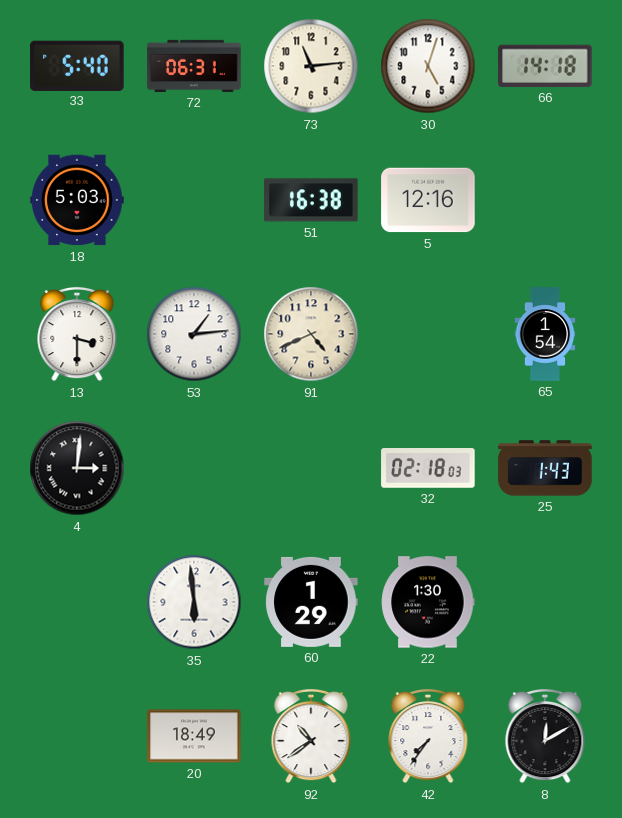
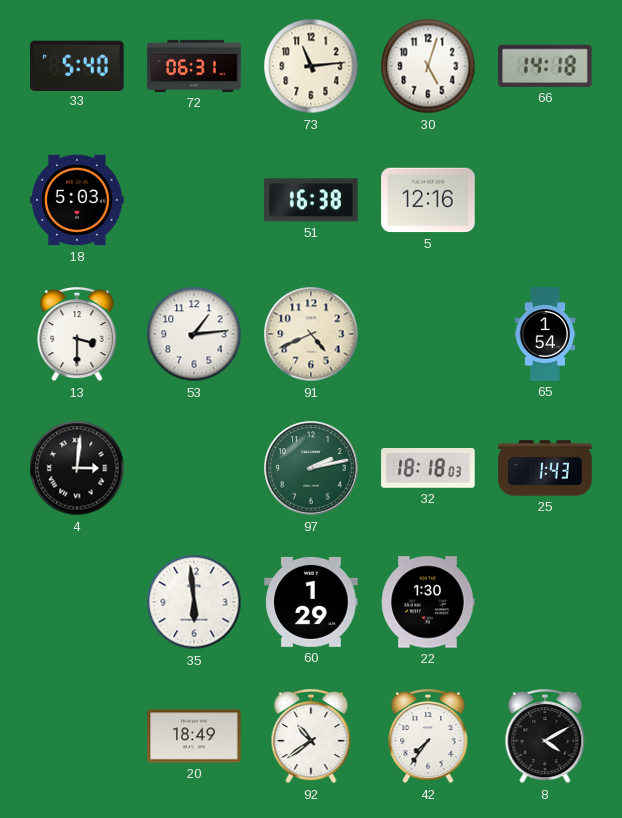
97: none -> 2:13 (311, 468)
32: 02:18 -> 18:18 (428, 469)
8: 12:10 -> 4:10 (545, 736)
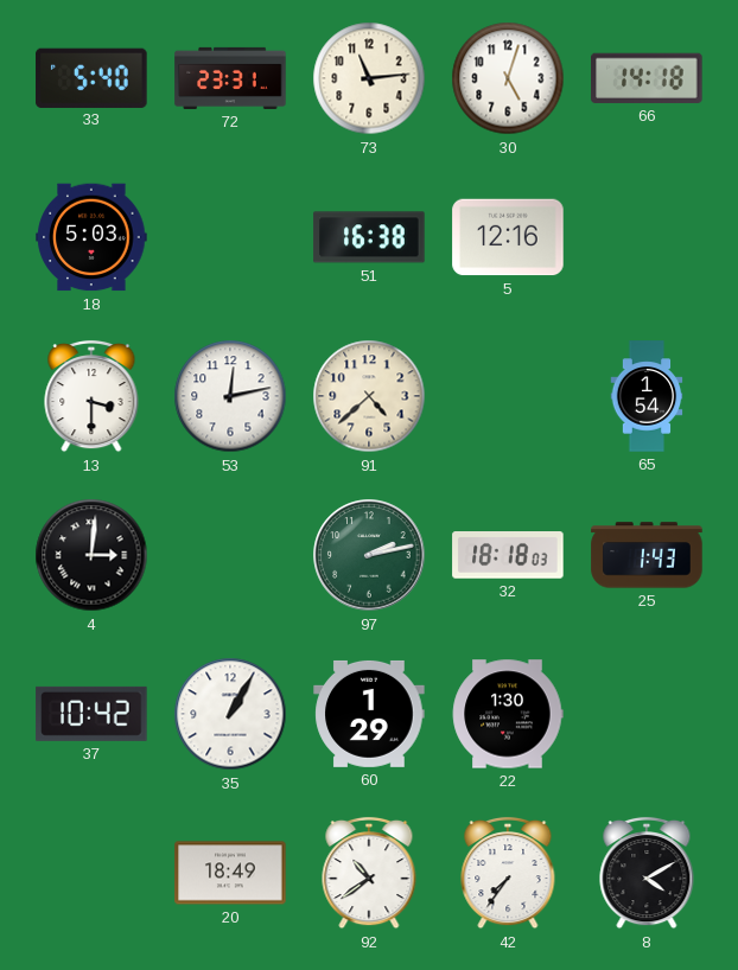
72: 06:31 -> 23:31 (230, 78)
53: 1:14 -> 12:13 (230, 396)
91: 4:41 -> 4:38 (369, 396)
37: none -> 10:42 (91, 714)
35: 5:59 -> 1:05 (230, 714)
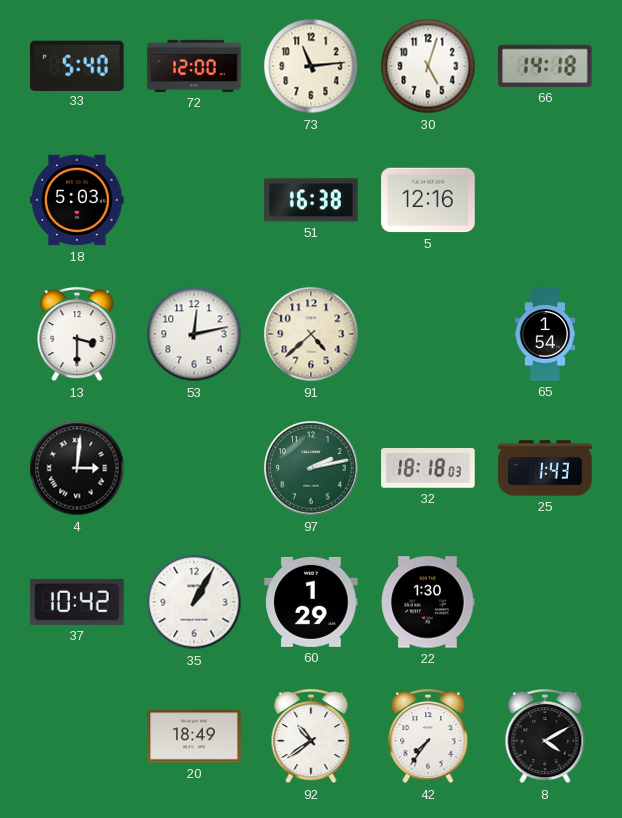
72: 23:31 -> 12:00 (194, 66)
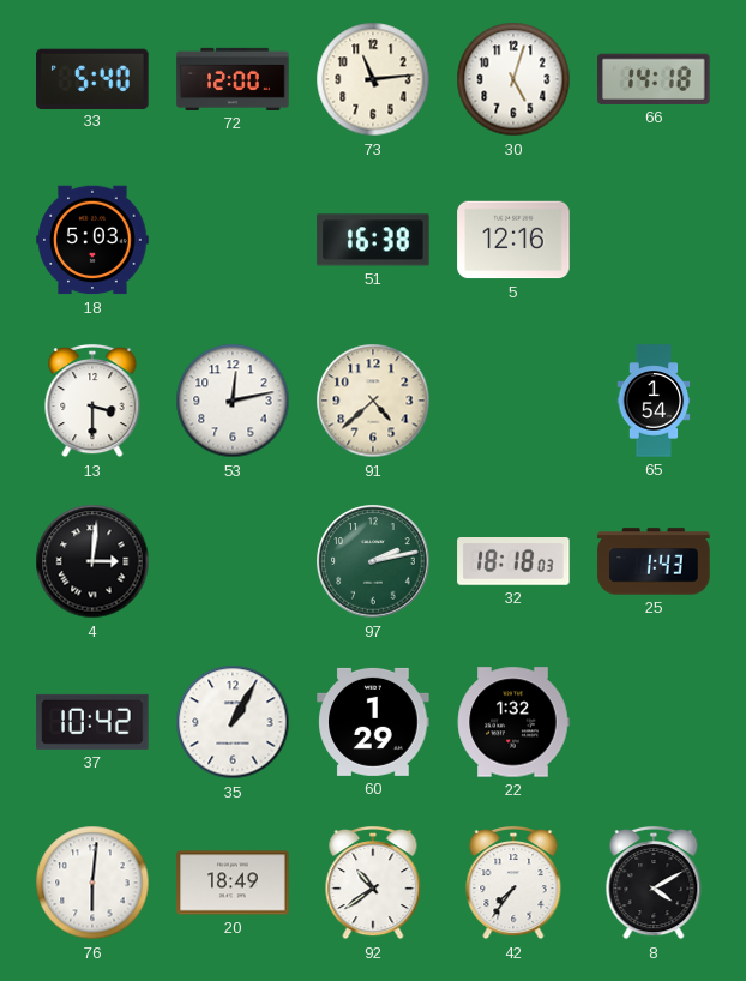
22: 1:30 -> 1:32 (513, 722)
76: none -> 6:01 (92, 883)
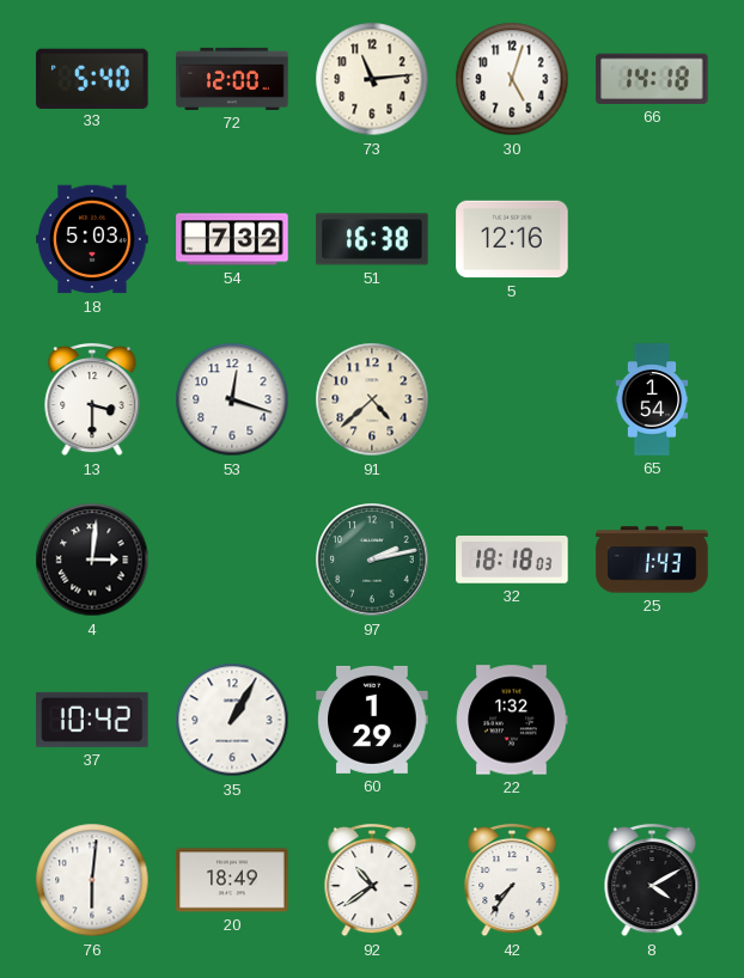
54: none -> 7:32 (232, 239)
53: 12:13 -> 12:18 (232, 399)
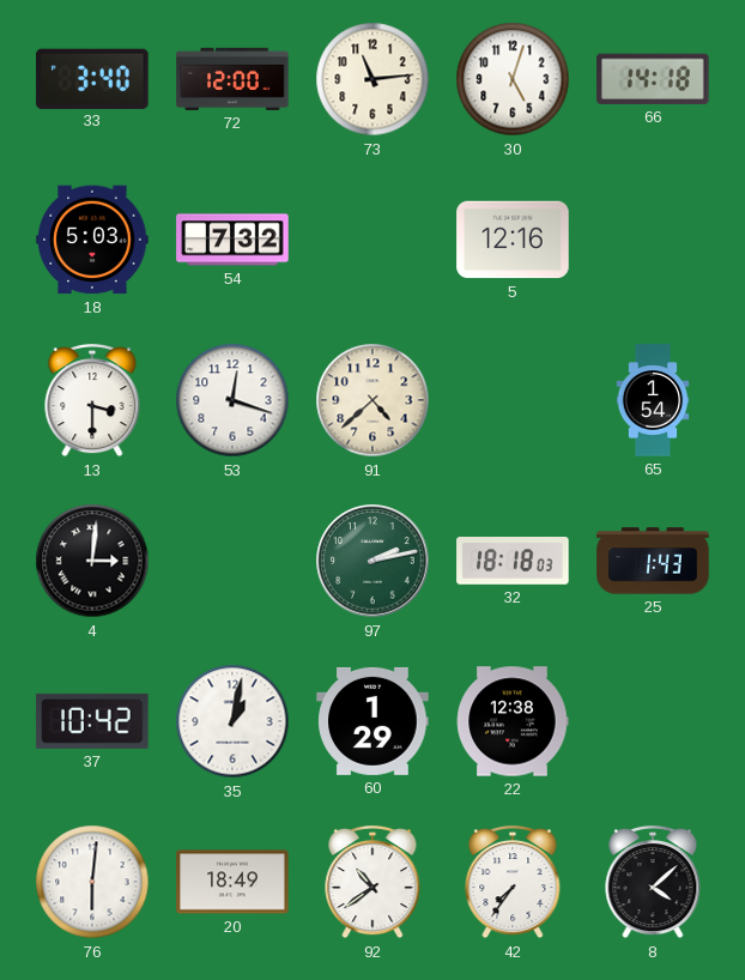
33: 5:40 -> 3:40 (92, 78)
51: 16:38 -> none (372, 239)
35: 1:05 -> 1:02 (232, 721)
22: 1:32 -> 12:38 (513, 721)
8: 4:10 -> 4:08 (653, 882)
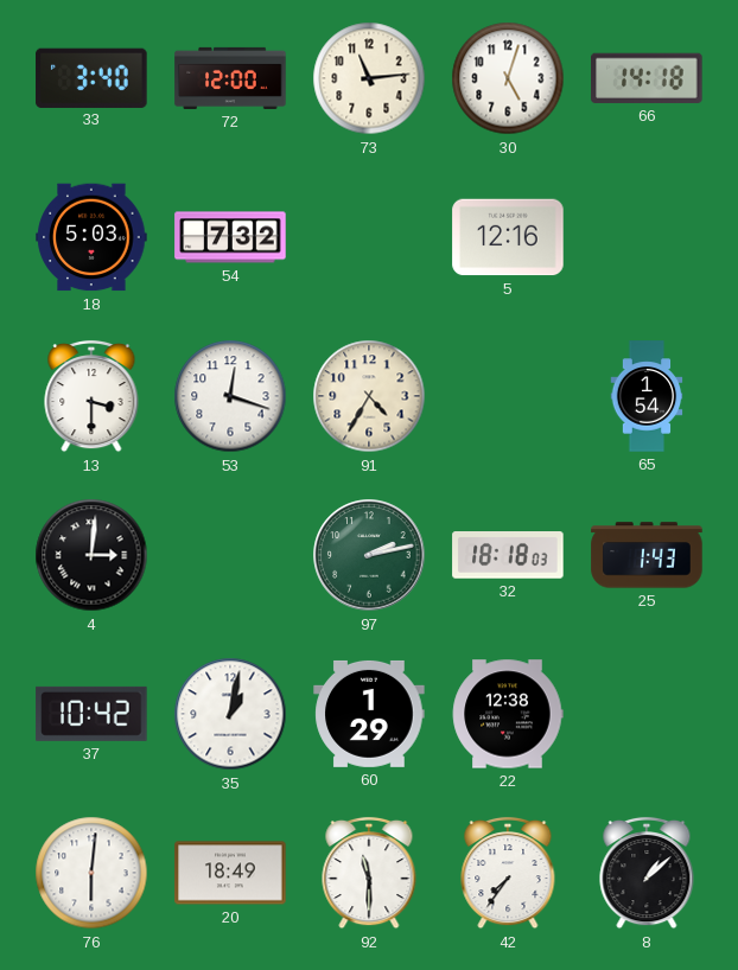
91: 4:38 -> 4:35 (369, 396)
92: 10:39 -> 11:30 (369, 873)
8: 4:08 -> 1:08 (647, 873)
